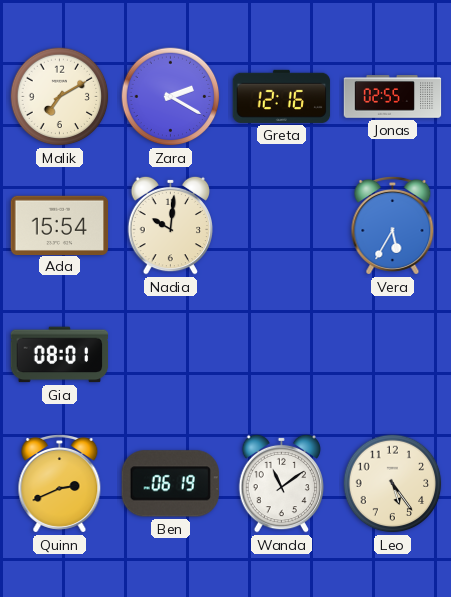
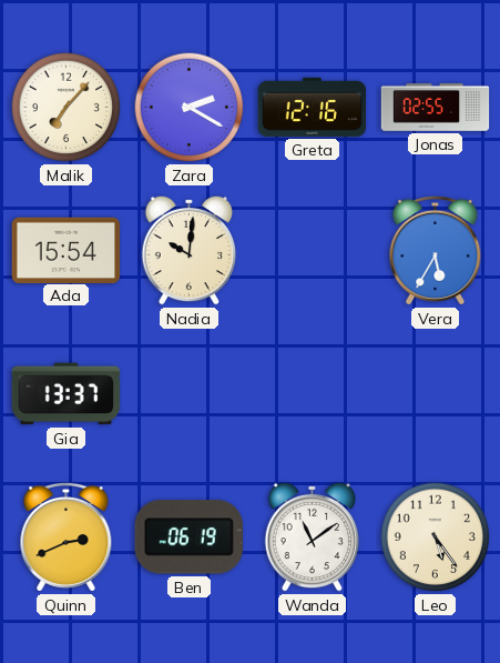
Malik: 7:10 -> 7:07 (67, 108)
Gia: 08:01 -> 13:37 (67, 394)
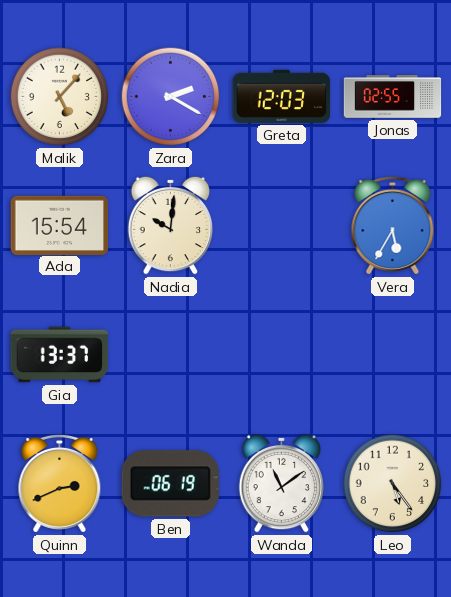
Malik: 7:07 -> 5:07 (60, 97)
Greta: 12:16 -> 12:03 (282, 96)
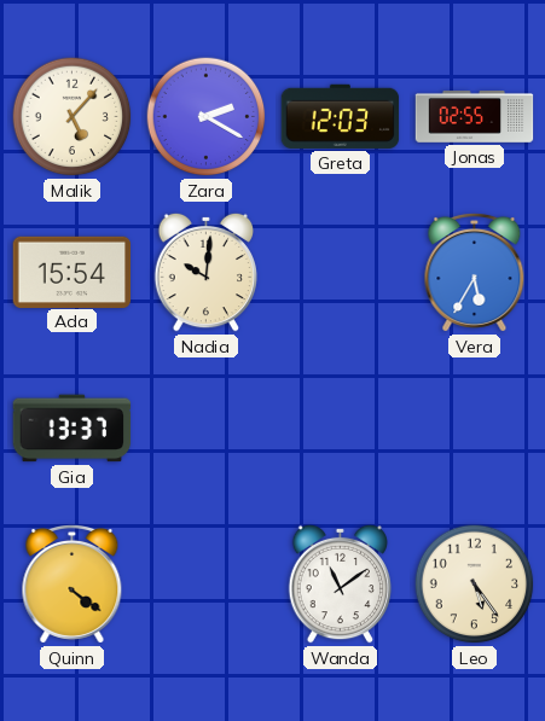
Quinn: 2:41 -> 4:21 (73, 585)
Ben: 06:19 -> none (170, 484)
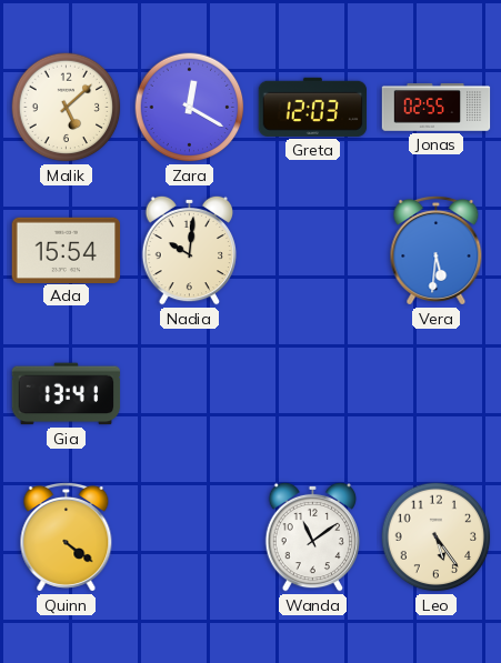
Malik: 5:07 -> 5:08 (67, 108)
Zara: 2:20 -> 12:20 (190, 108)
Vera: 5:35 -> 5:31 (437, 251)
Gia: 13:37 -> 13:41 (67, 394)
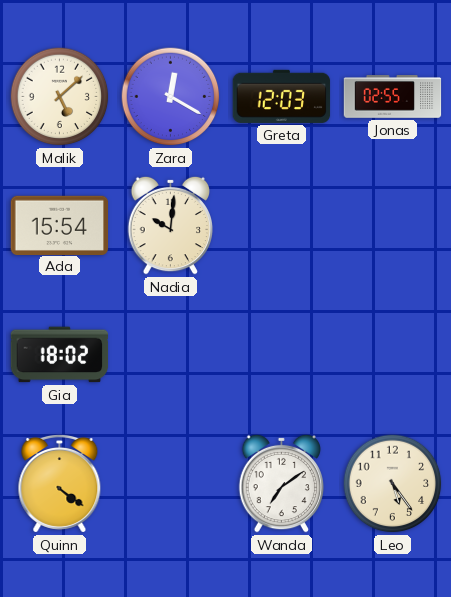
Vera: 5:31 -> none (437, 251)
Gia: 13:41 -> 18:02 (60, 355)
Wanda: 11:09 -> 7:09 (282, 483)
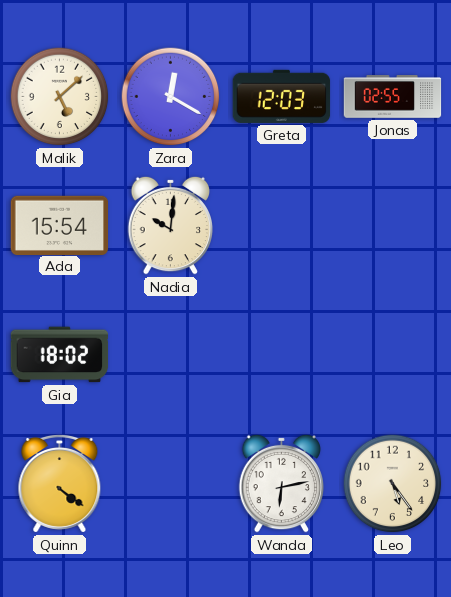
Wanda: 7:09 -> 6:13 (282, 483)
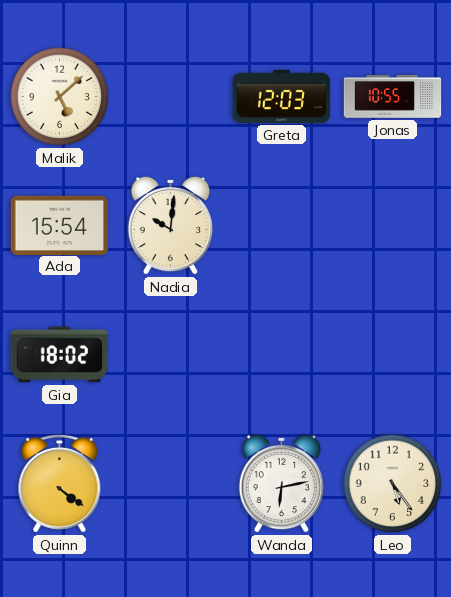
Zara: 12:20 -> none (171, 97)
Jonas: 02:55 -> 10:55 (393, 97)
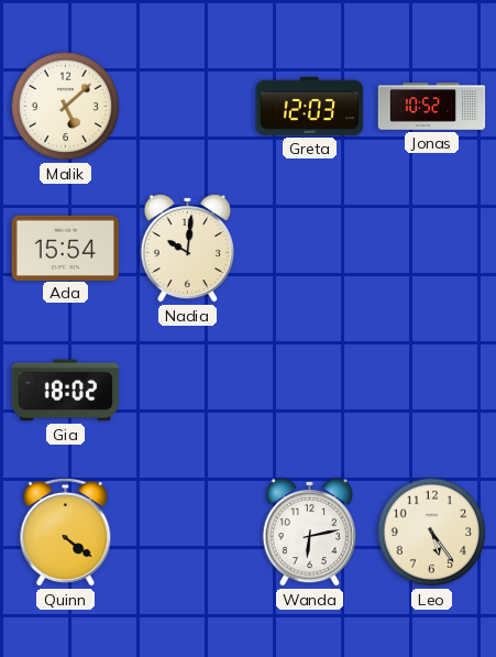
Jonas: 10:55 -> 10:52 (432, 107)
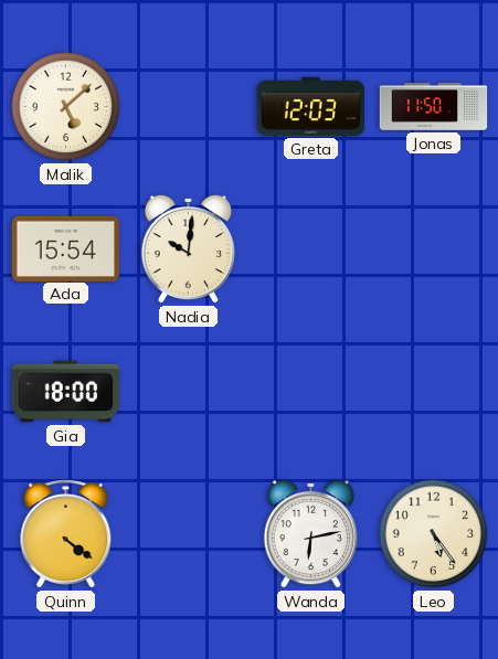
Jonas: 10:52 -> 11:50 (434, 107)
Gia: 18:02 -> 18:00 (66, 392)
